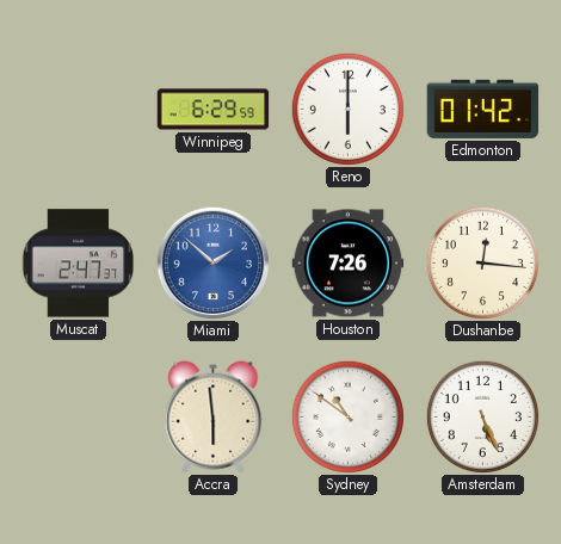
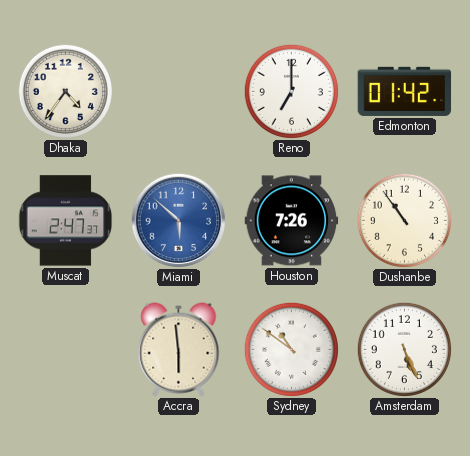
Dhaka: none -> 4:36 (65, 91)
Winnipeg: 6:29 -> none (214, 110)
Reno: 6:00 -> 7:00 (291, 91)
Miami: 1:52 -> 5:52 (178, 220)
Dushanbe: 12:16 -> 10:54 (404, 220)
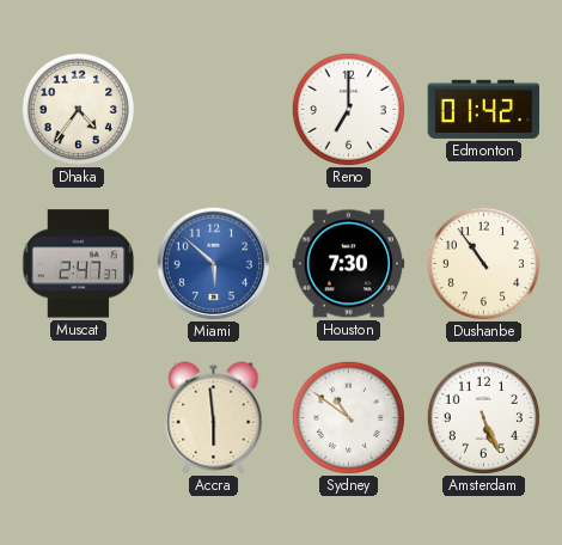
Houston: 7:26 -> 7:30 (349, 264)
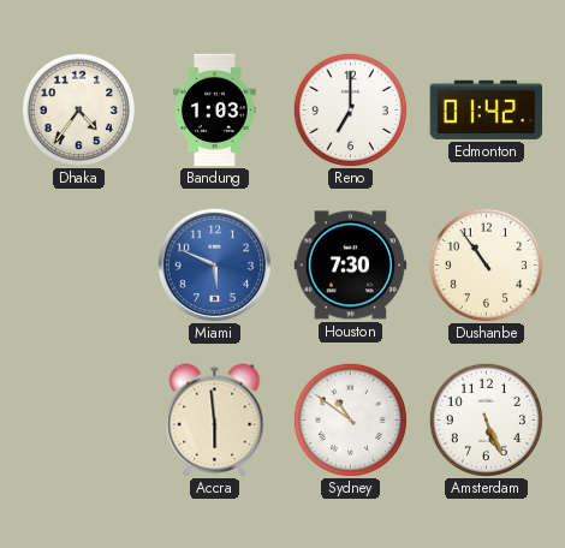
Bandung: none -> 1:03 (214, 111)
Muscat: 2:47 -> none (78, 264)
Miami: 5:52 -> 5:49 (214, 264)
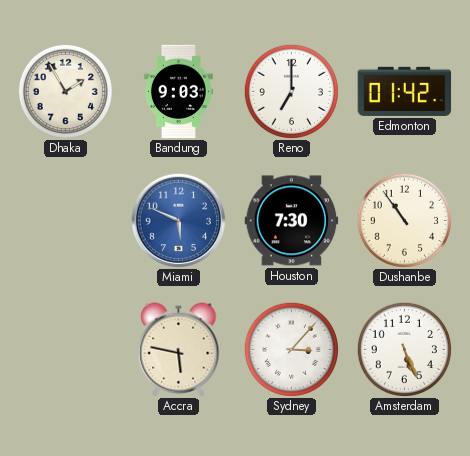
Dhaka: 4:36 -> 1:55 (65, 91)
Bandung: 1:03 -> 9:03 (178, 92)
Accra: 5:59 -> 5:47 (179, 350)
Sydney: 10:51 -> 3:07 (291, 349)
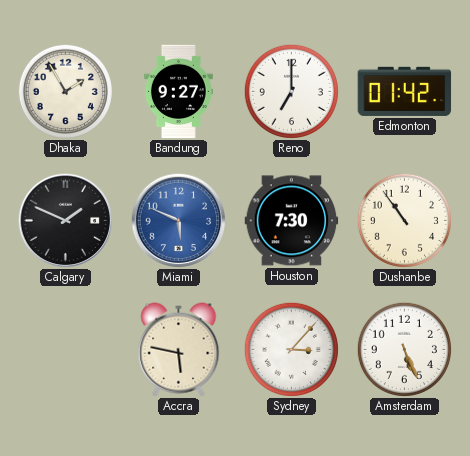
Bandung: 9:03 -> 9:27 (178, 92)
Calgary: none -> 1:49 (65, 220)
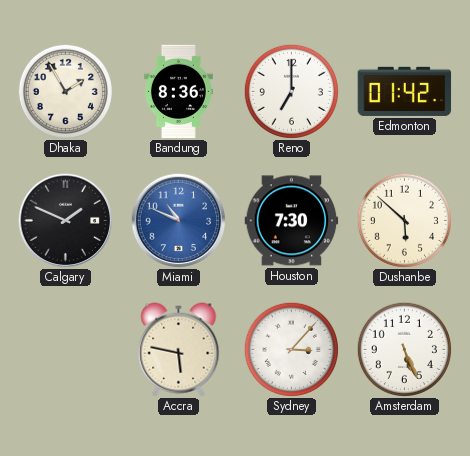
Bandung: 9:27 -> 8:36 (178, 92)
Miami: 5:49 -> 10:49 (178, 220)
Dushanbe: 10:54 -> 5:52 (404, 220)
